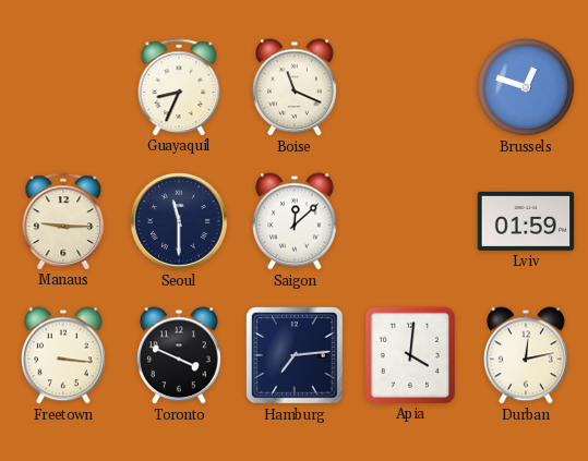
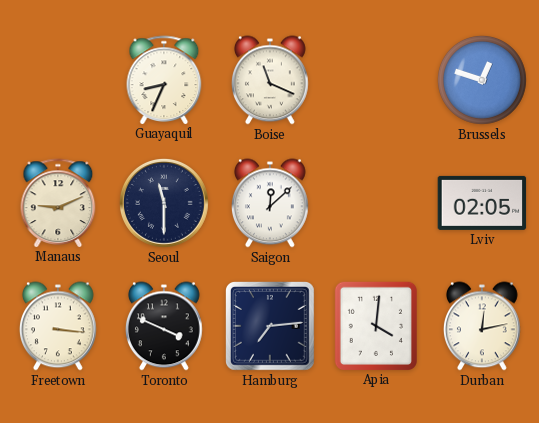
Manaus: 9:15 -> 9:11 (58, 203)
Lviv: 01:59 -> 02:05 (482, 203)
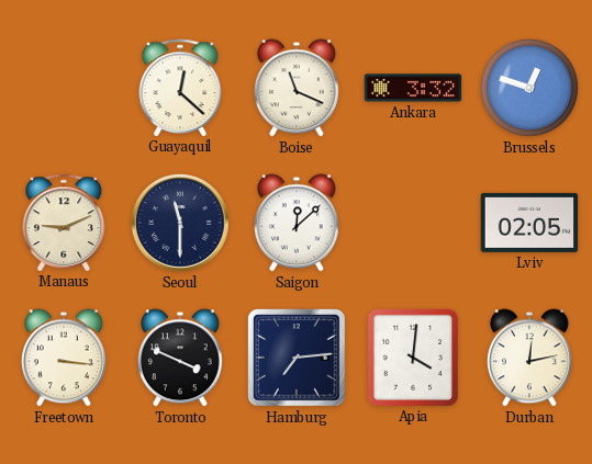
Guayaquil: 8:34 -> 12:22 (180, 88)
Ankara: none -> 3:32 (413, 88)
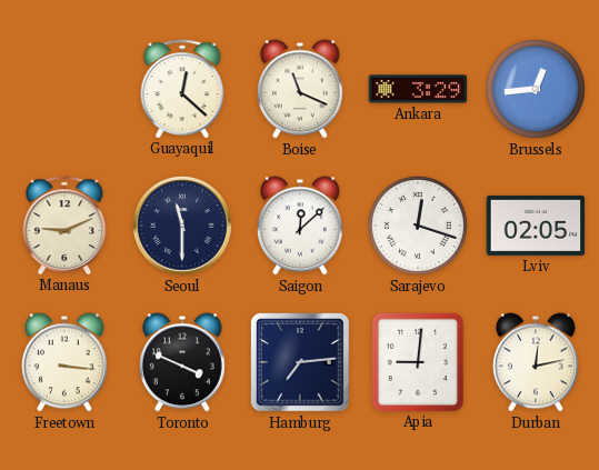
Ankara: 3:32 -> 3:29 (418, 89)
Brussels: 12:48 -> 12:44 (536, 89)
Sarajevo: none -> 12:18 (418, 226)
Apia: 4:01 -> 9:01 (417, 361)
